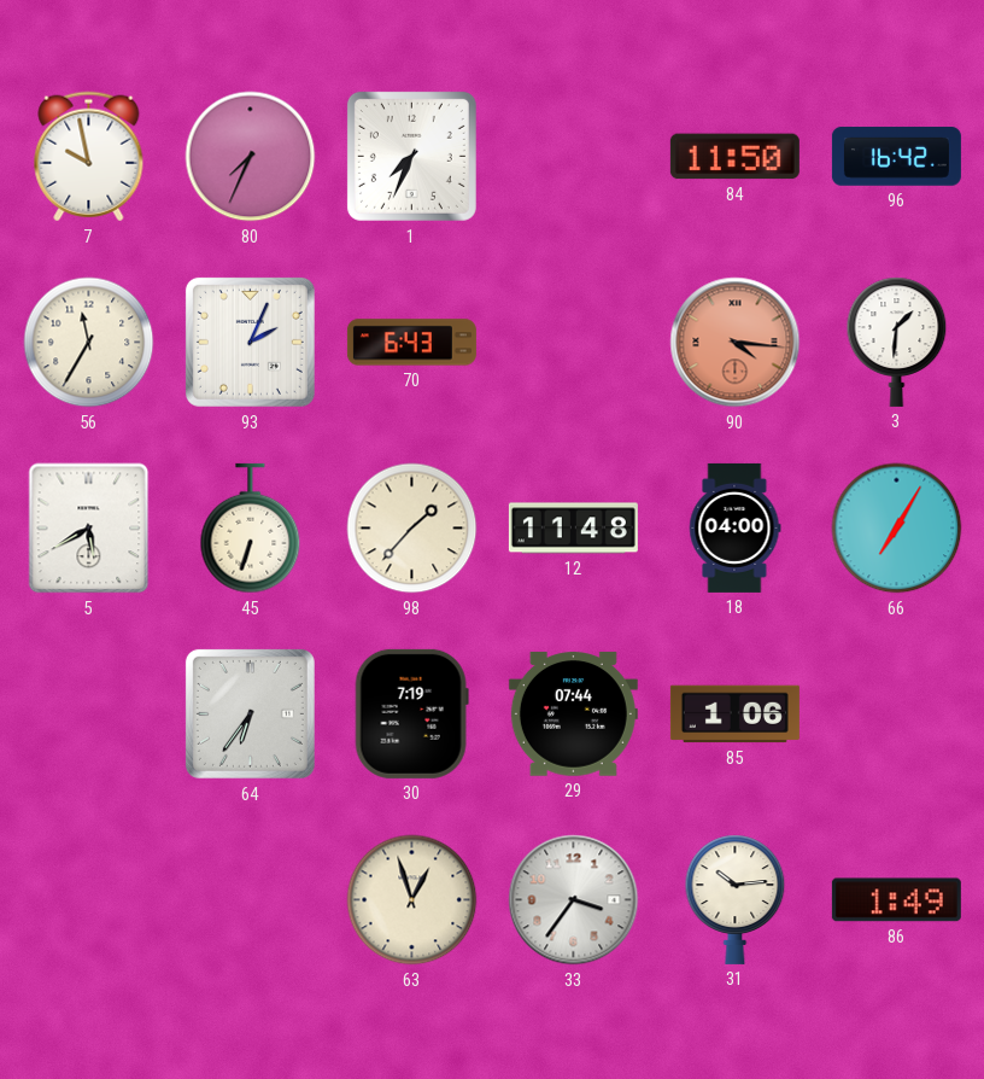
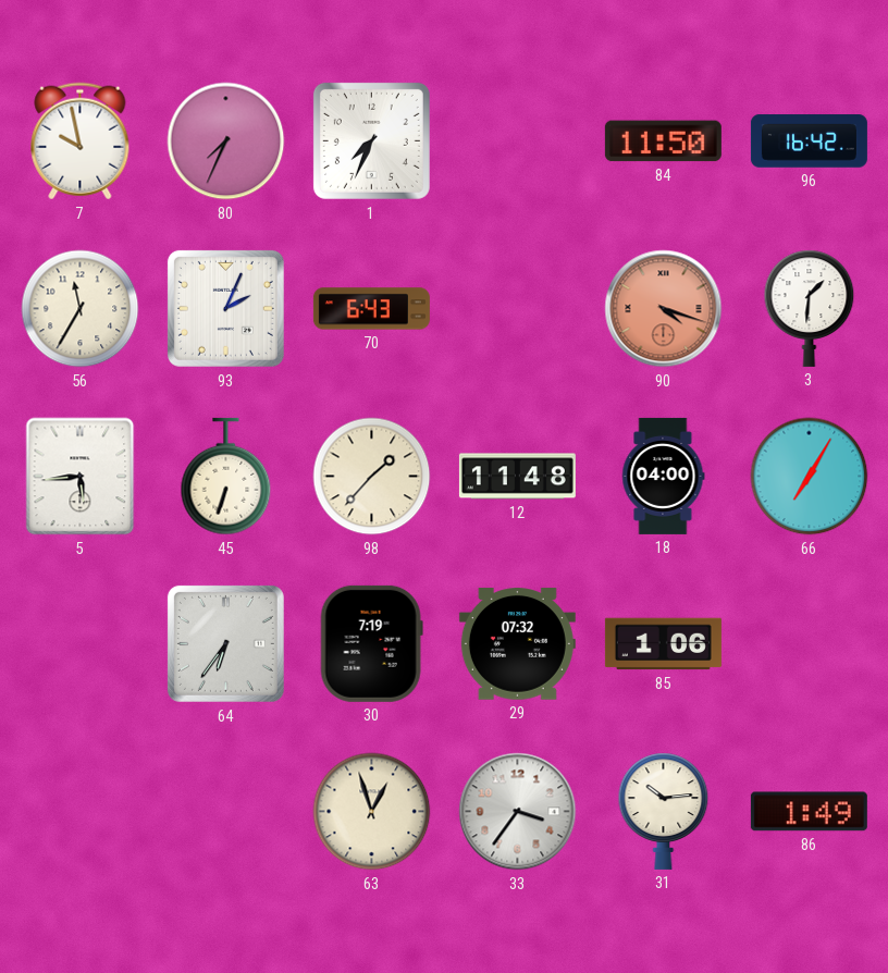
90: 4:16 -> 4:18 (664, 309)
5: 5:40 -> 5:44 (81, 477)
29: 07:44 -> 07:32 (517, 644)
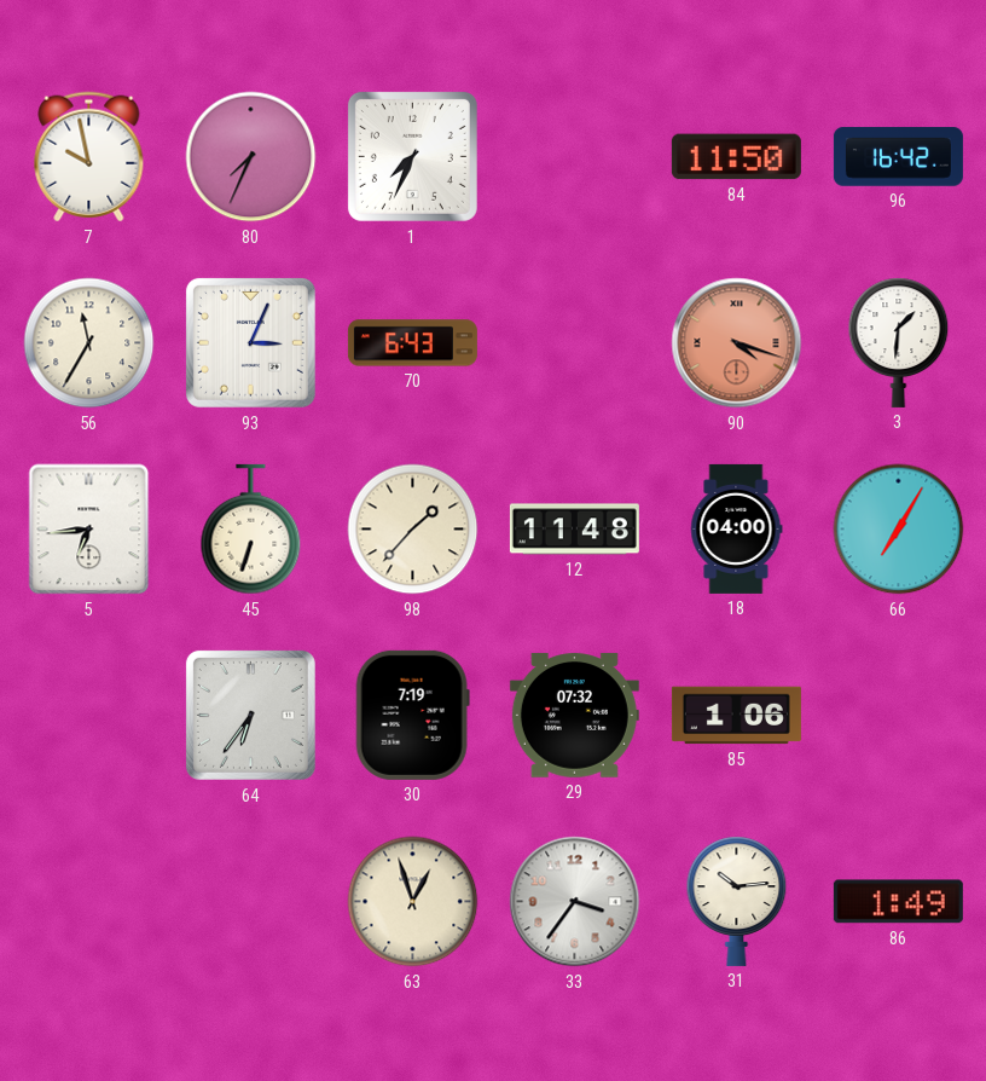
93: 2:04 -> 3:04 (250, 342)
5: 5:44 -> 6:44 (89, 530)
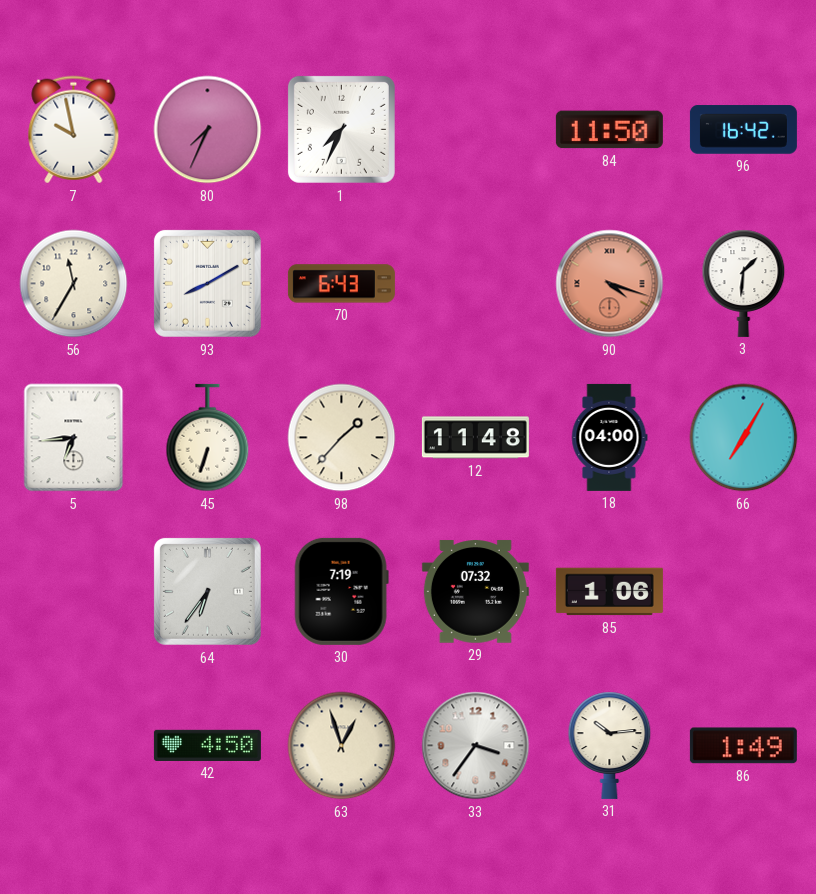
93: 3:04 -> 8:10 (207, 283)
42: none -> 4:50 (207, 745)
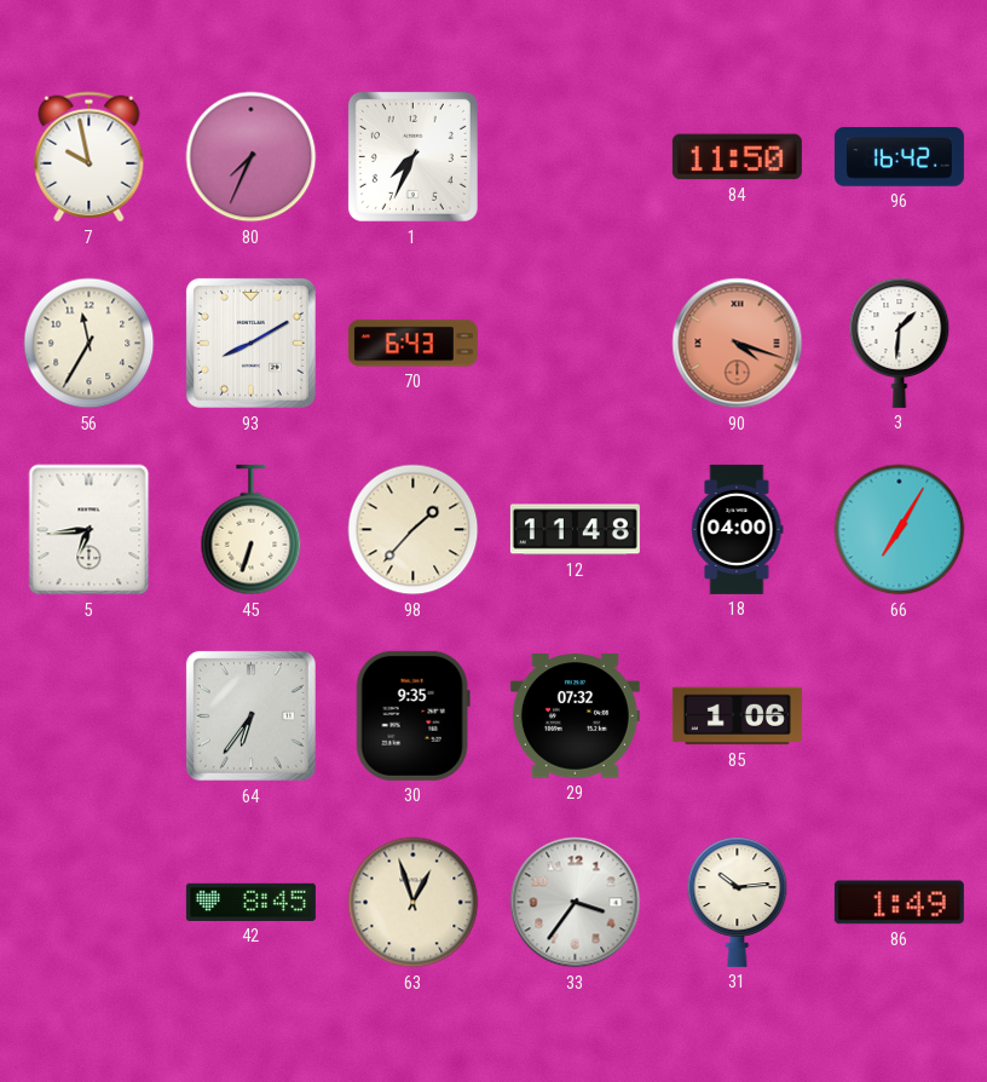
30: 7:19 -> 9:35 (412, 715)
42: 4:50 -> 8:45 (250, 902)
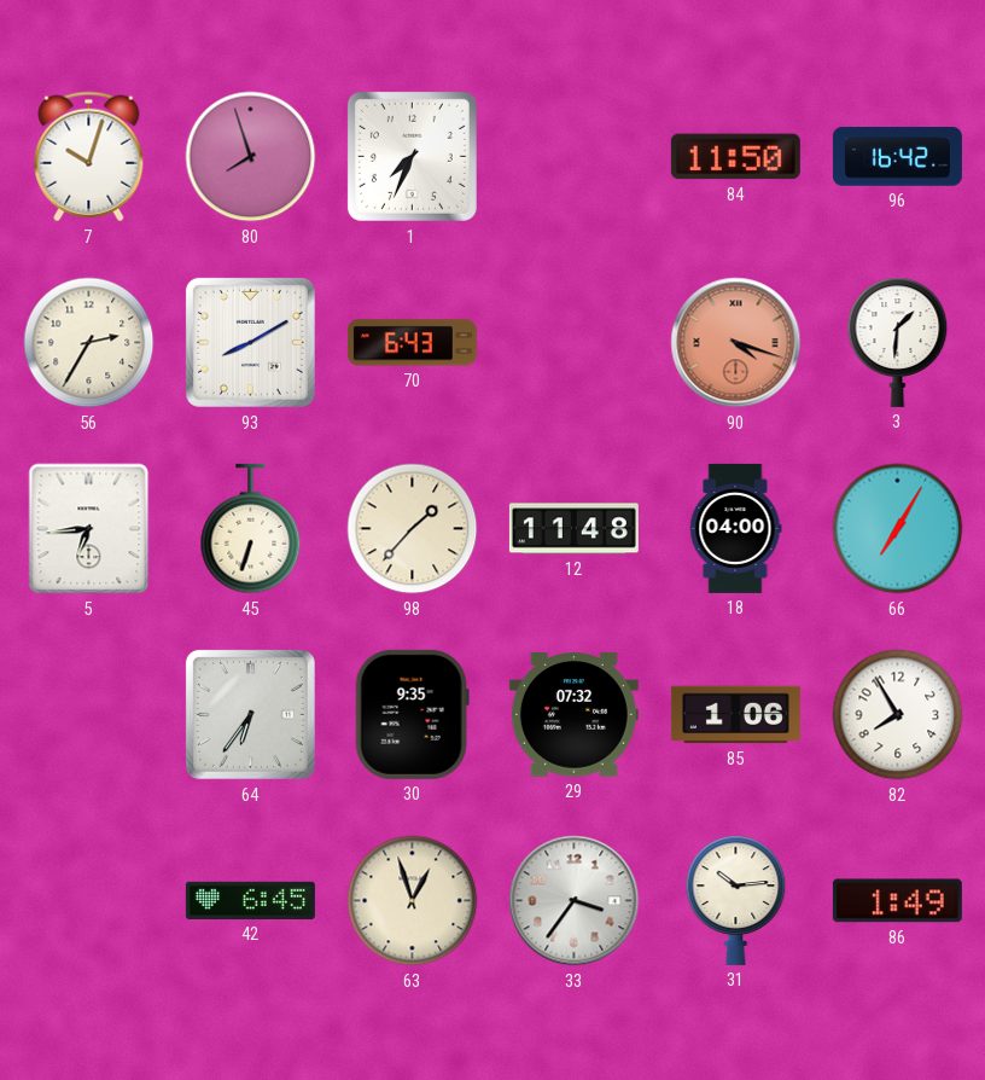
7: 9:58 -> 10:03 (89, 157)
80: 7:34 -> 7:57 (251, 157)
56: 11:35 -> 2:35 (89, 343)
82: none -> 7:55 (898, 715)
42: 8:45 -> 6:45 (250, 900)
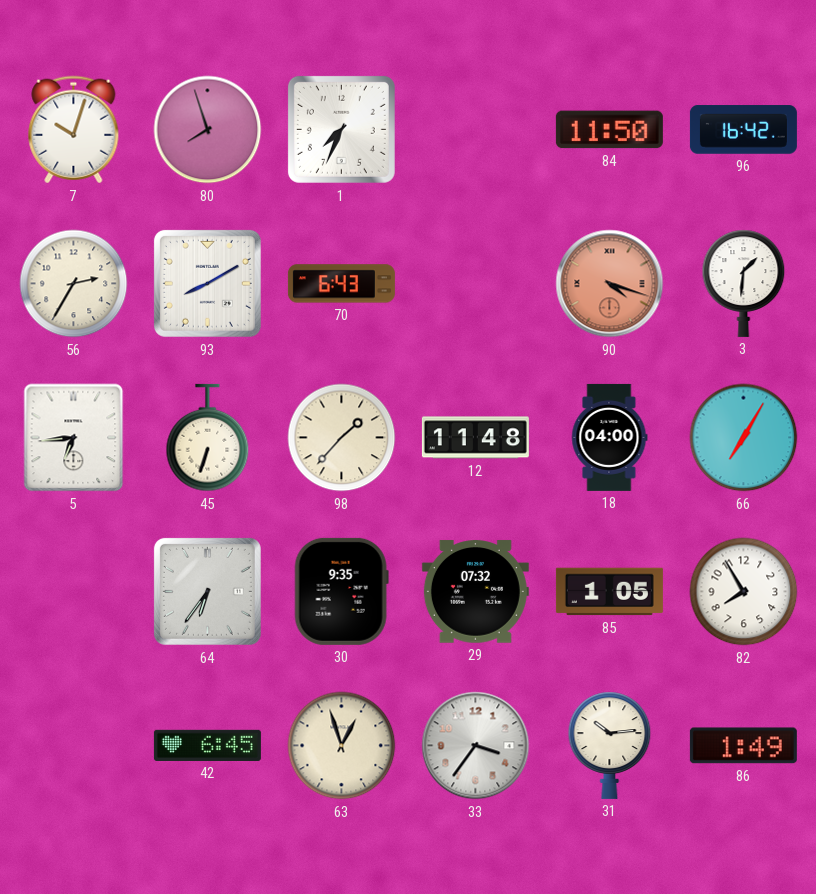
85: 1:06 -> 1:05 (609, 592)
